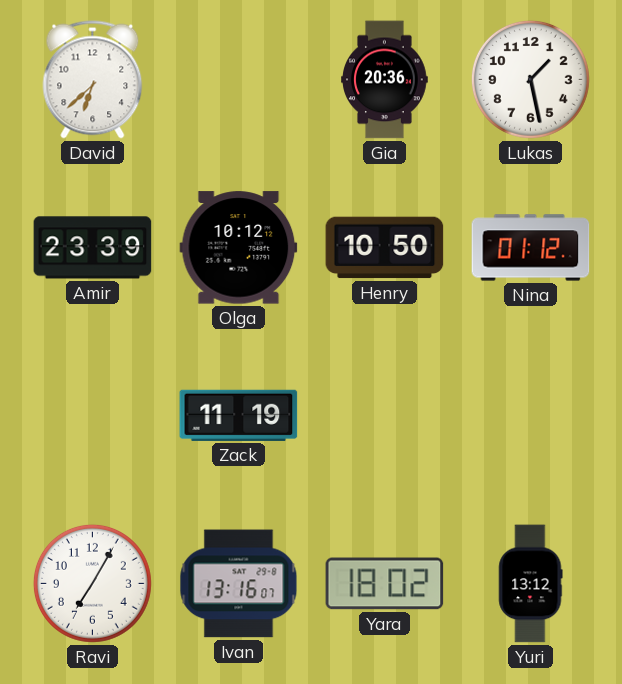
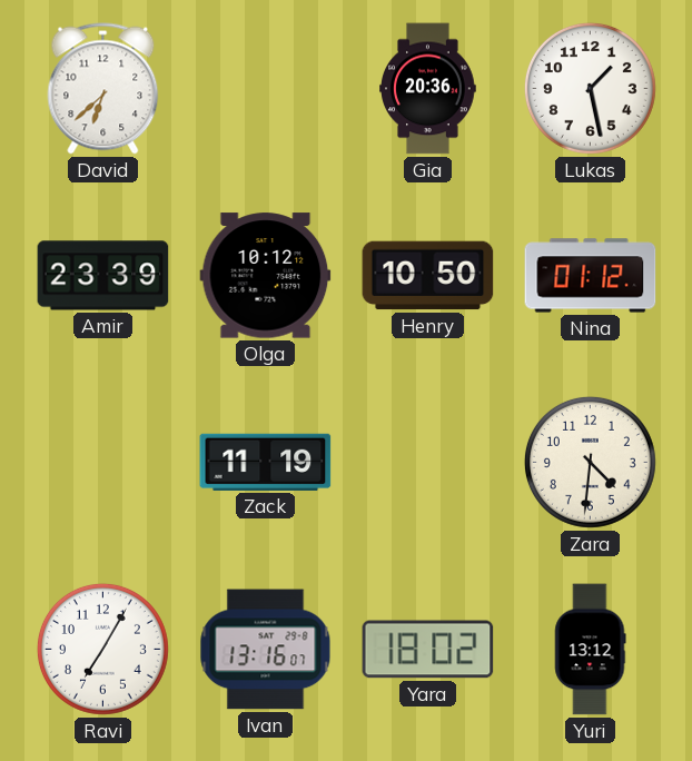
Zara: none -> 4:31 (590, 462)
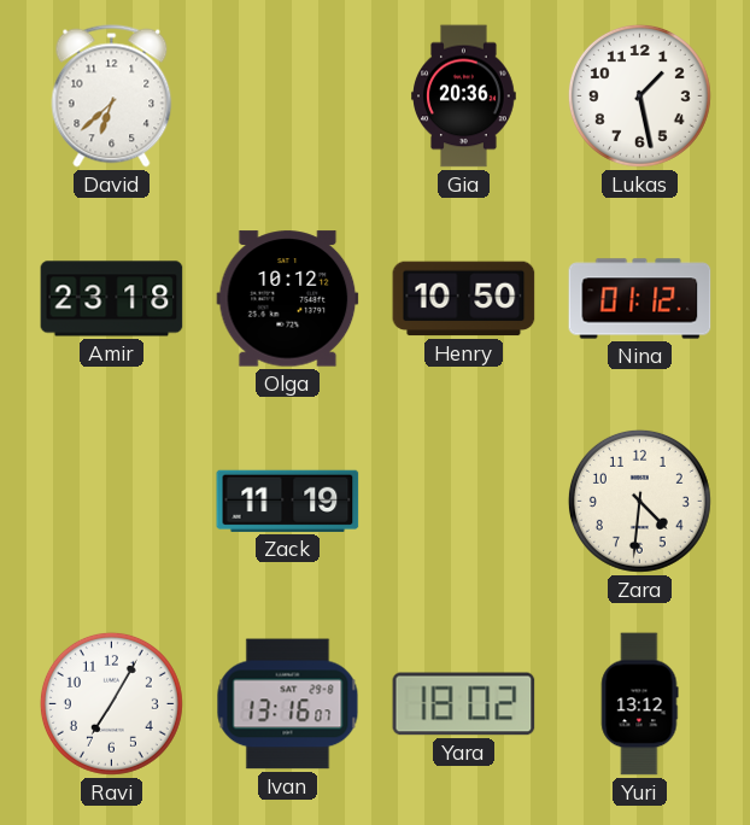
Amir: 23:39 -> 23:18 (112, 299)
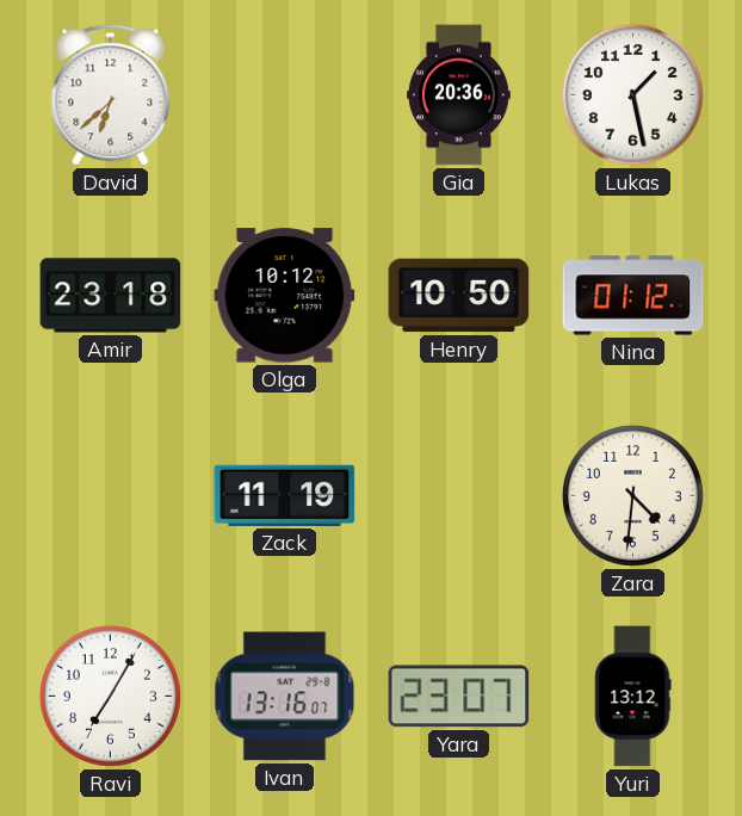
Yara: 18:02 -> 23:07 (459, 697)
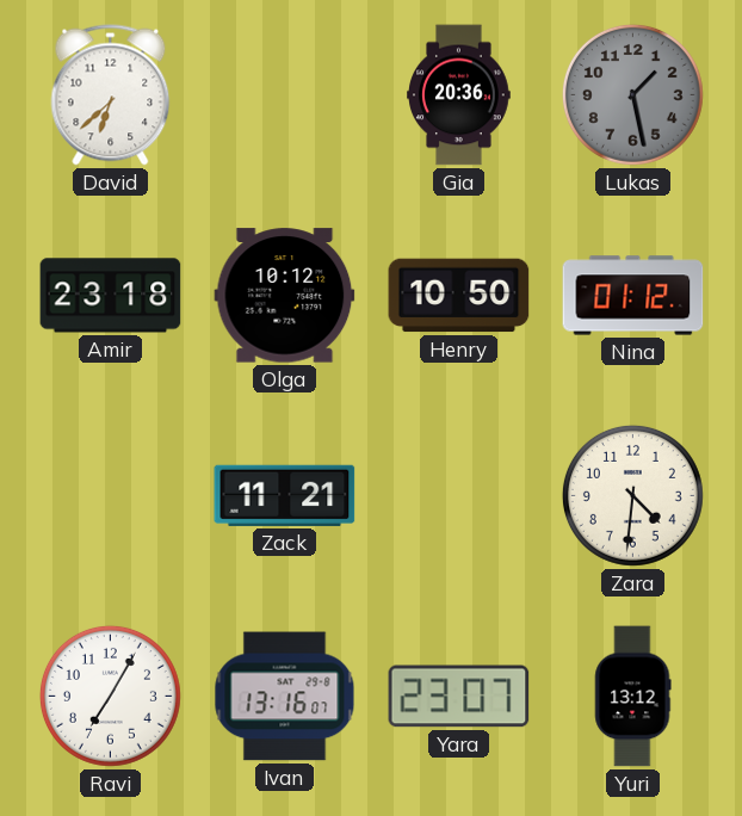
Lukas dial: white -> grey (632, 94)
Zack: 11:19 -> 11:21 (285, 495)
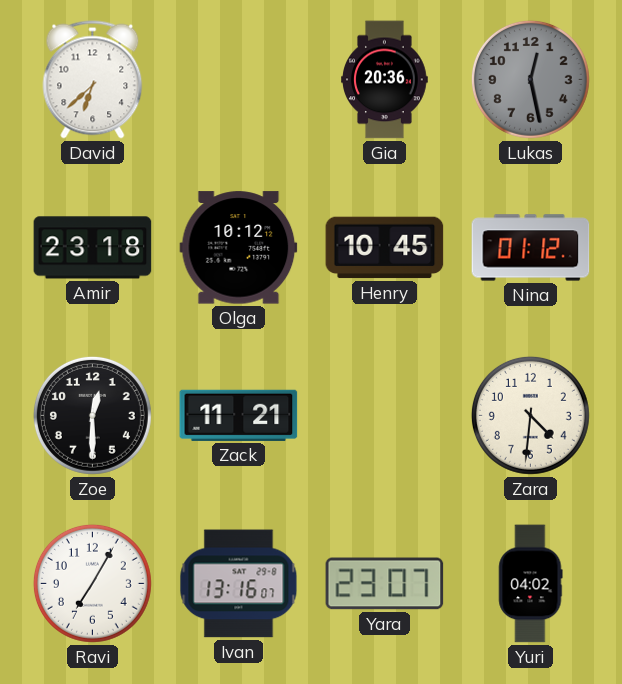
Lukas: 1:28 -> 12:28 (530, 79)
Henry: 10:50 -> 10:45 (385, 248)
Zoe: none -> 12:30 (92, 415)
Yuri: 13:12 -> 04:02 (531, 584)
